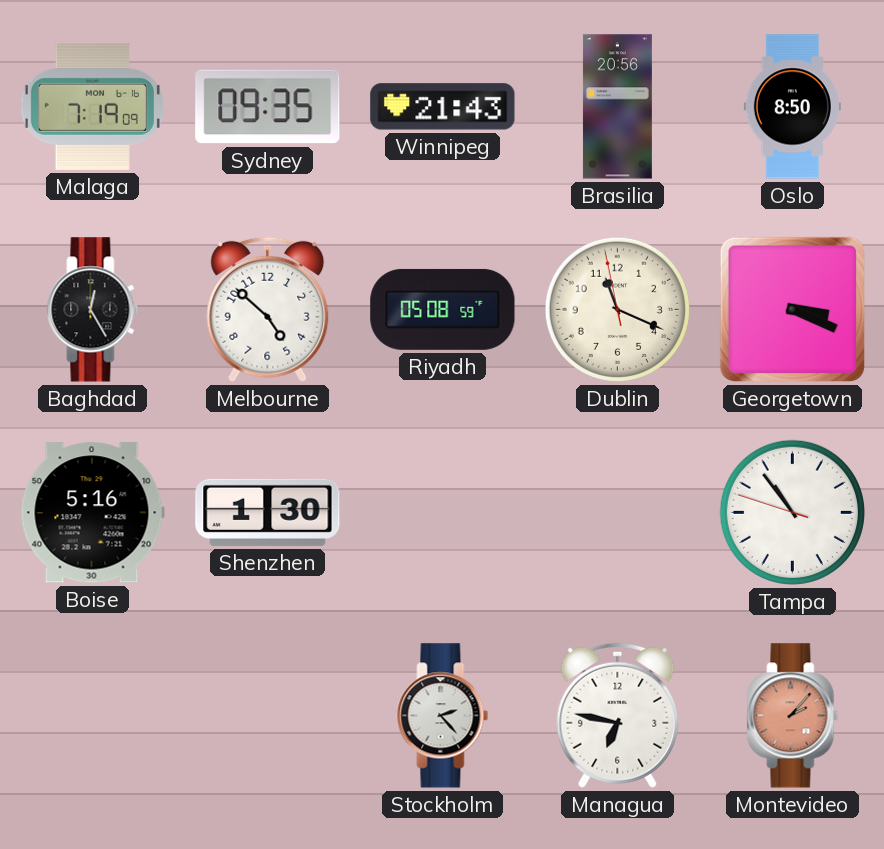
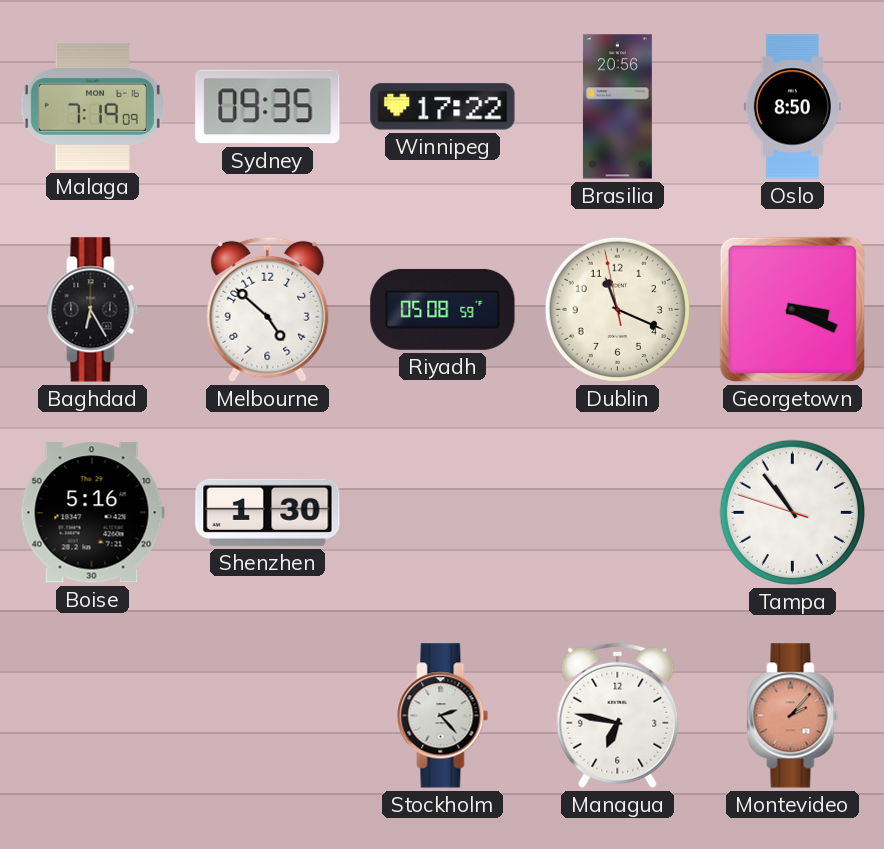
Winnipeg: 21:43 -> 17:22 (443, 107)
Baghdad: 12:25 -> 6:25 (93, 310)
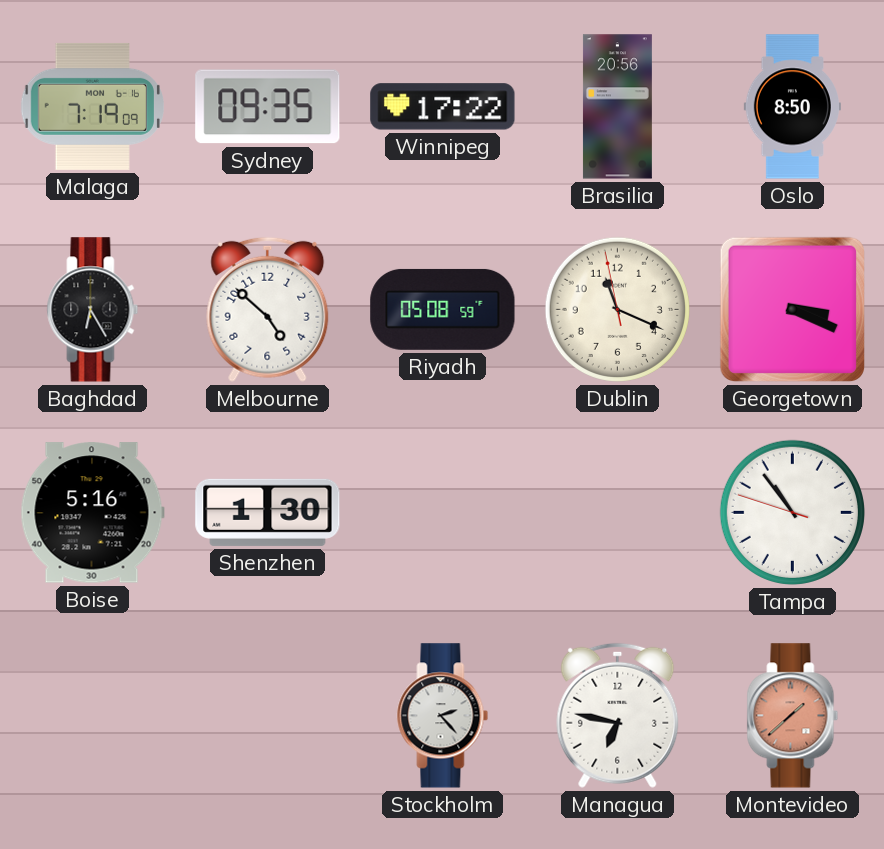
Montevideo: 2:07 -> 1:38 (793, 716)
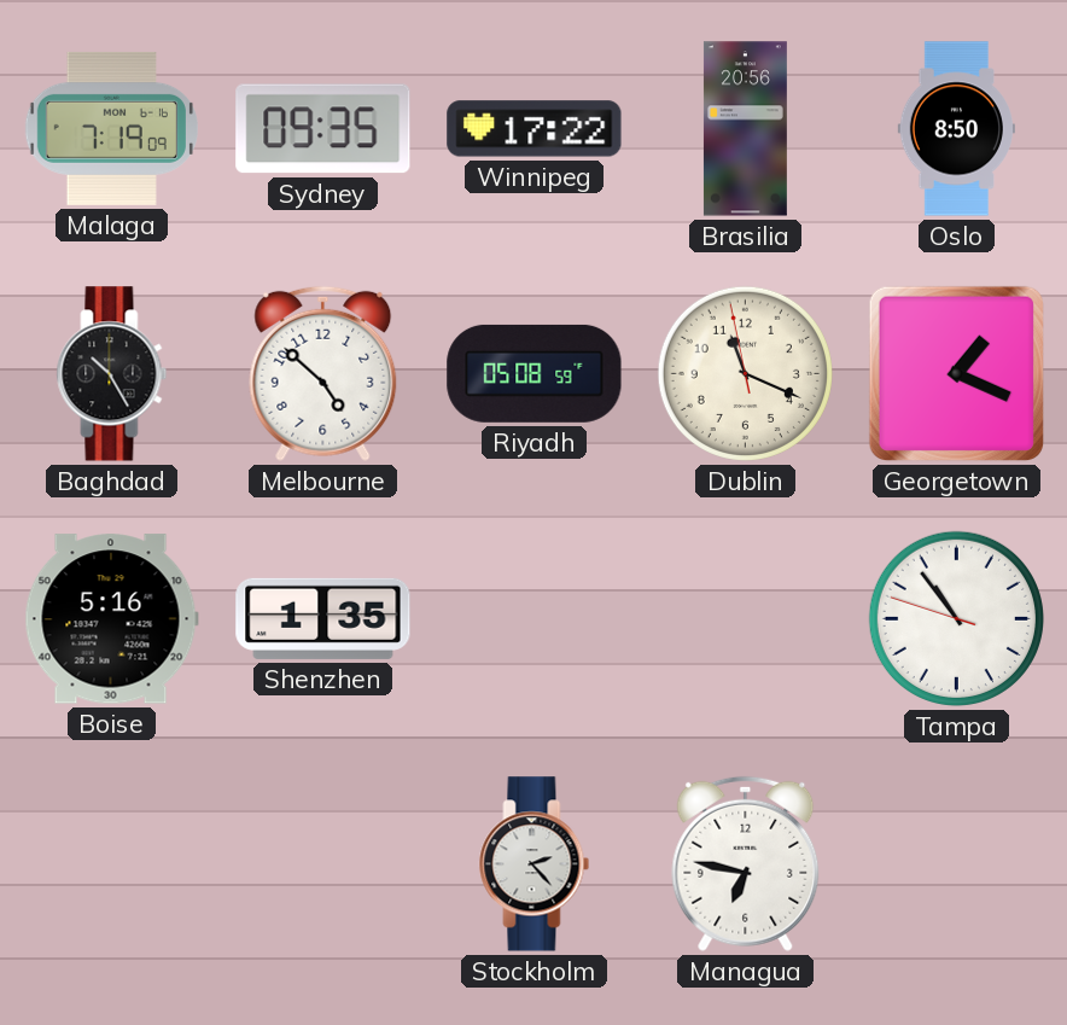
Baghdad: 6:25 -> 10:25 (112, 374)
Georgetown: 3:19 -> 1:19 (956, 373)
Shenzhen: 1:30 -> 1:35 (323, 618)
Montevideo: 1:38 -> none (793, 716)
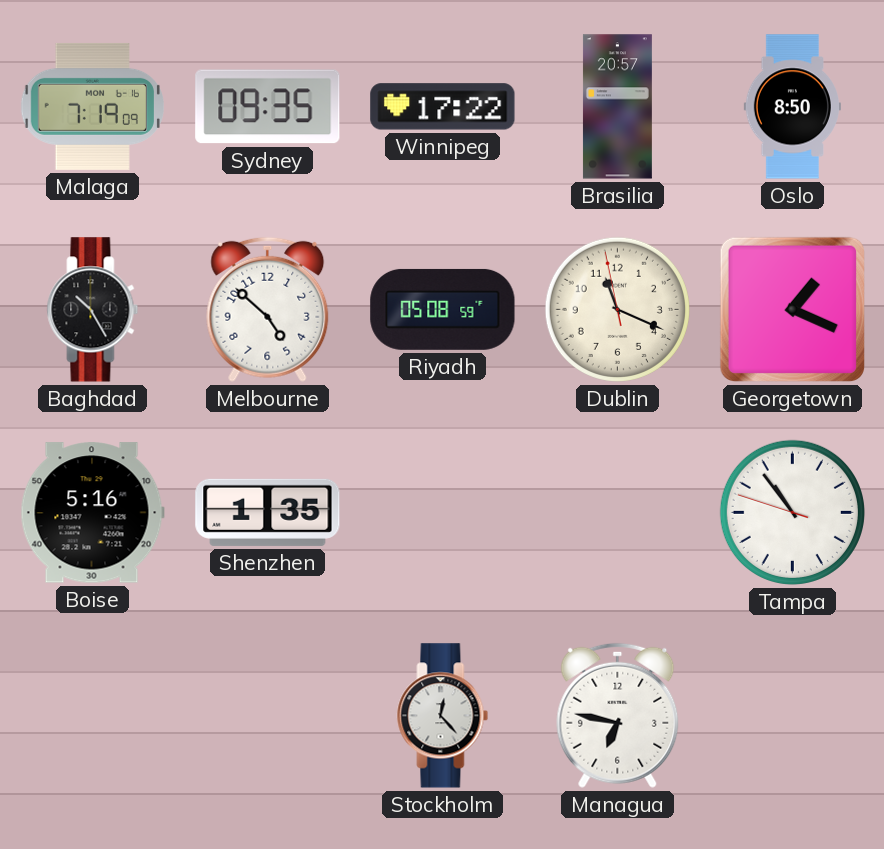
Brasilia: 20:56 -> 20:57 (617, 107)
Stockholm: 2:23 -> 12:23 (443, 716)
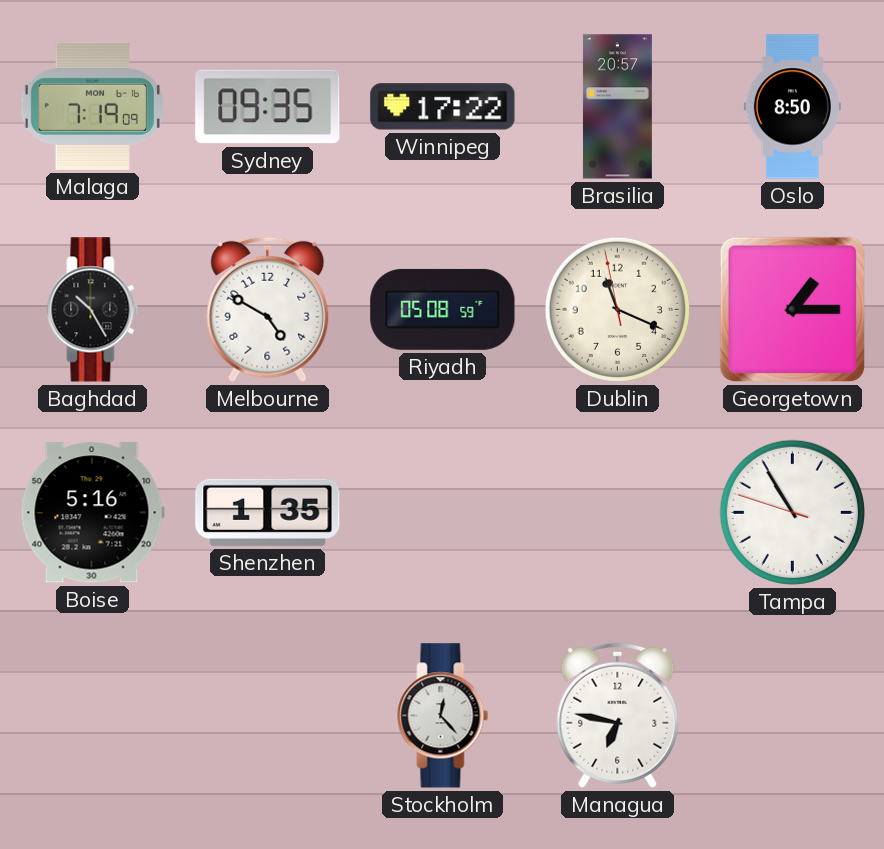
Melbourne: 4:52 -> 4:50 (268, 309)
Georgetown: 1:19 -> 1:15 (792, 309)
Tampa: 10:53 -> 10:54 (792, 512)
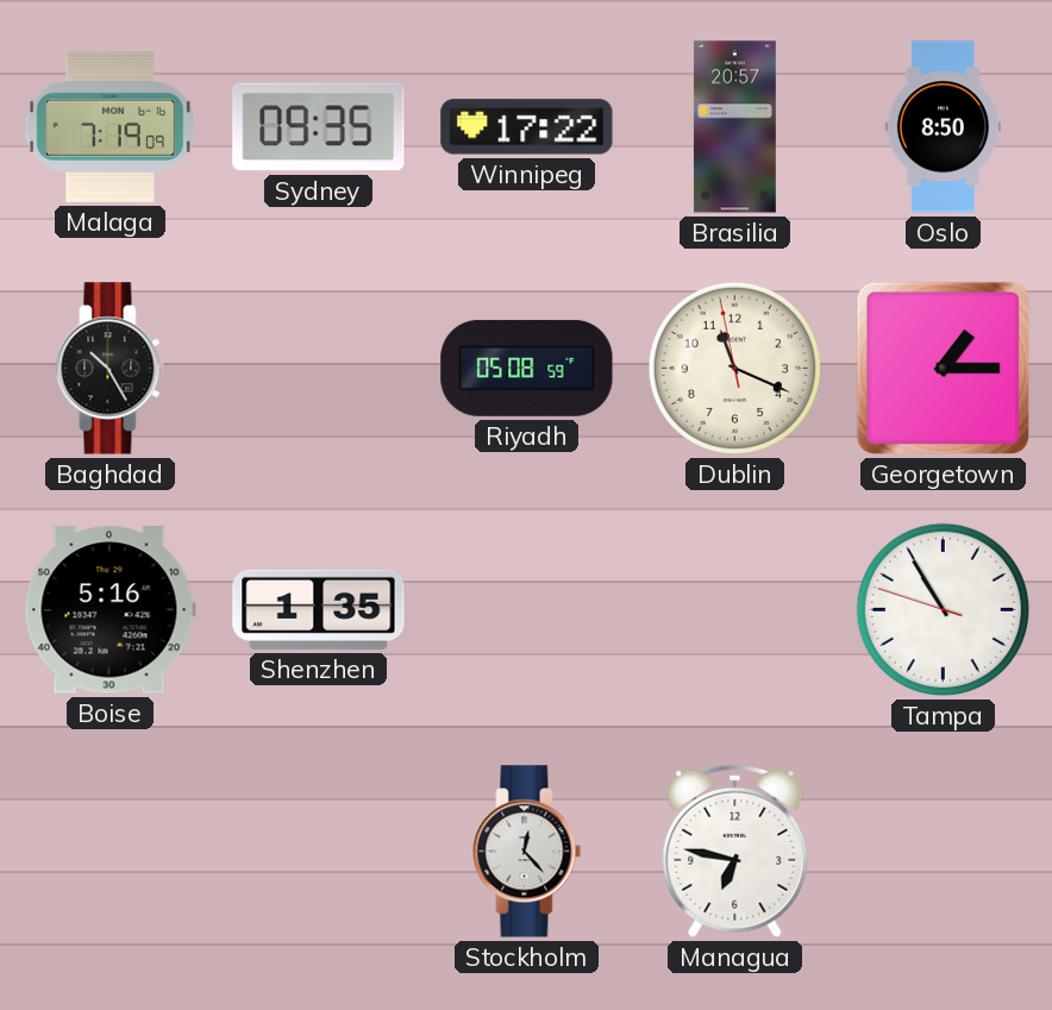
Melbourne: 4:50 -> none (268, 309)
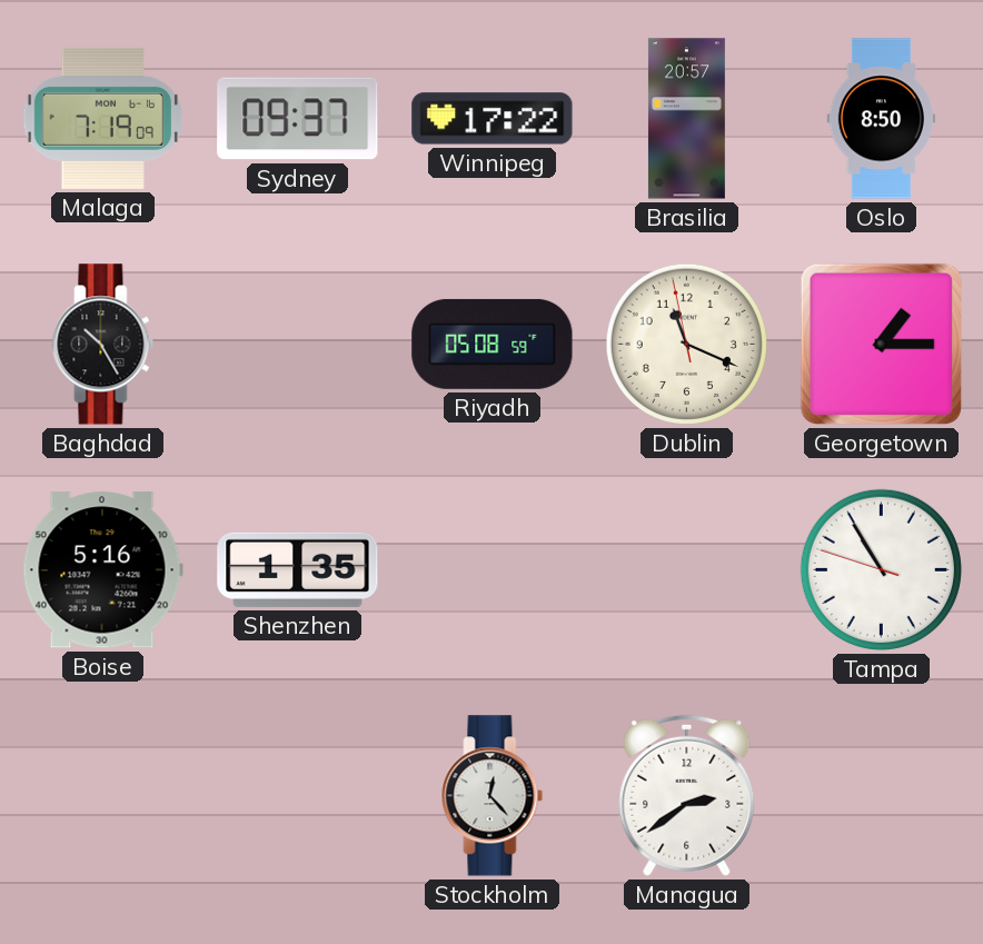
Sydney: 09:35 -> 09:37 (298, 119)
Managua: 6:47 -> 2:39 (687, 795)
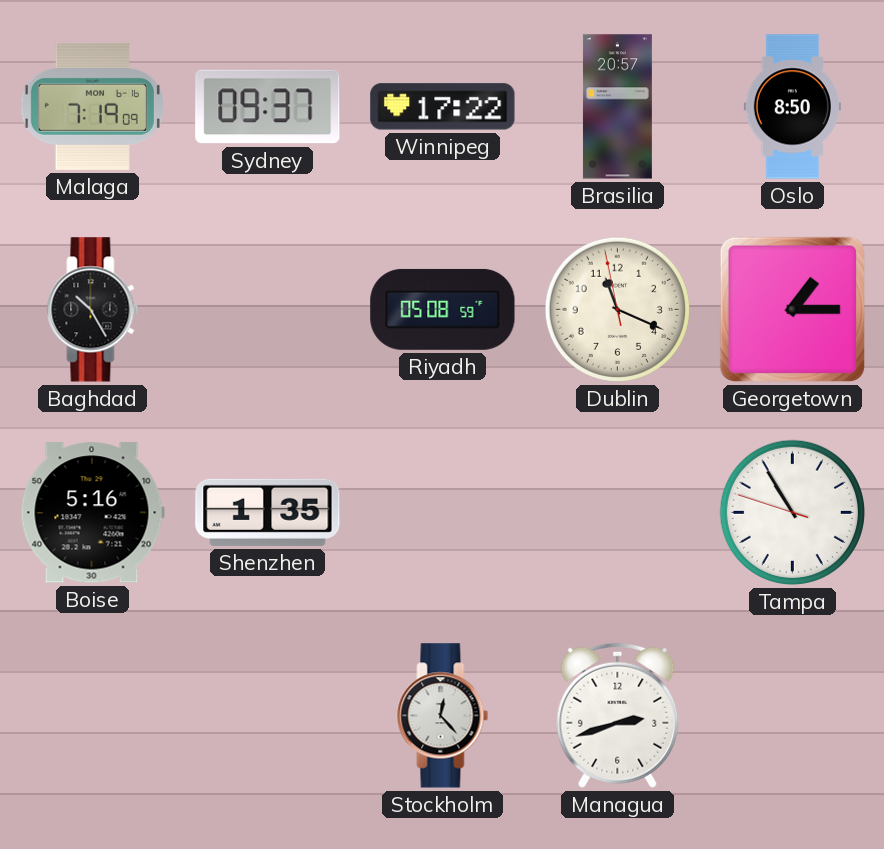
Managua: 2:39 -> 2:42 (618, 715)
